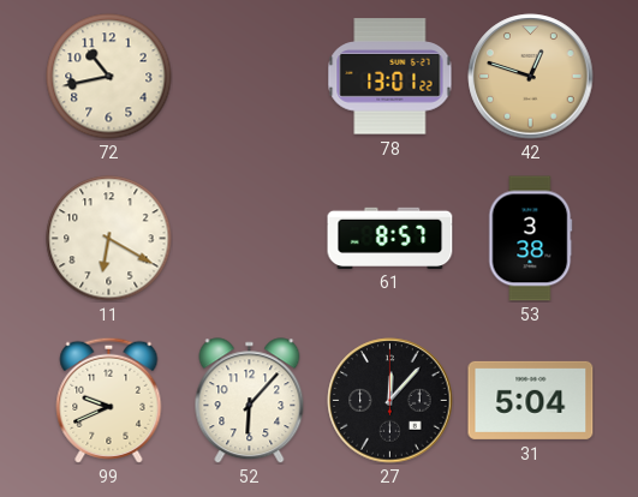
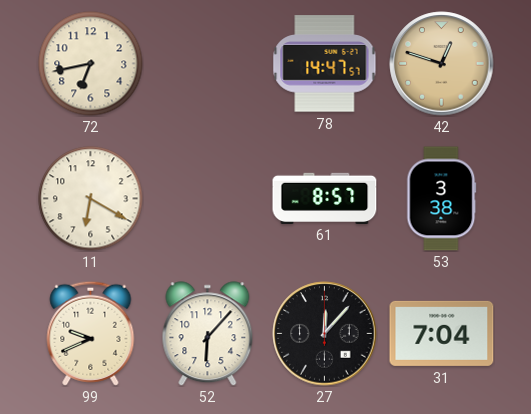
72: 10:43 -> 6:43 (91, 64)
78: 13:01 -> 14:47 (325, 64)
31: 5:04 -> 7:04 (442, 333)
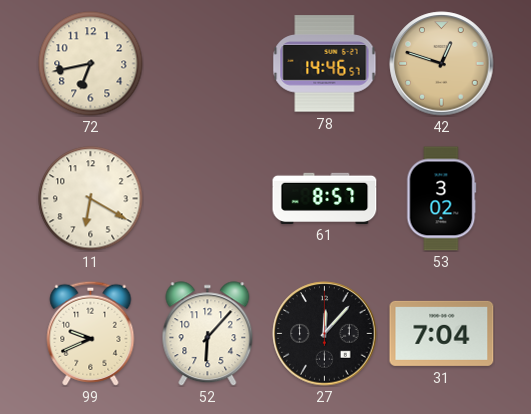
78: 14:47 -> 14:46 (325, 64)
53: 3:38 -> 3:02 (441, 199)
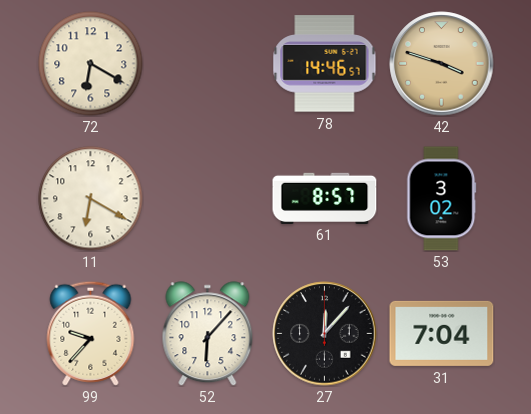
72: 6:43 -> 6:20 (91, 64)
42: 12:48 -> 3:48 (442, 64)
99: 9:41 -> 9:37 (91, 333)
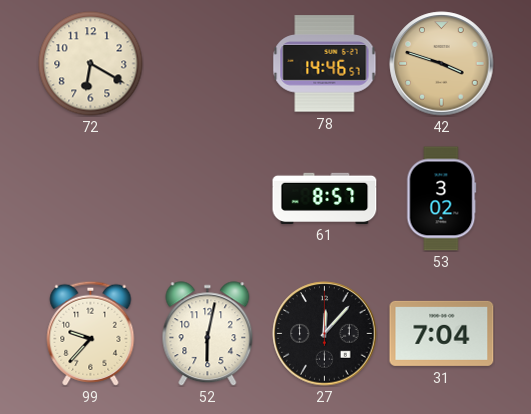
11: 6:20 -> none (91, 199)
52: 6:07 -> 6:02 (208, 334)
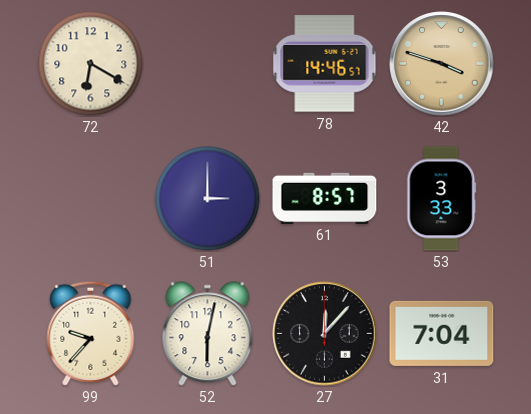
51: none -> 3:00 (208, 199)
53: 3:02 -> 3:33 (441, 199)
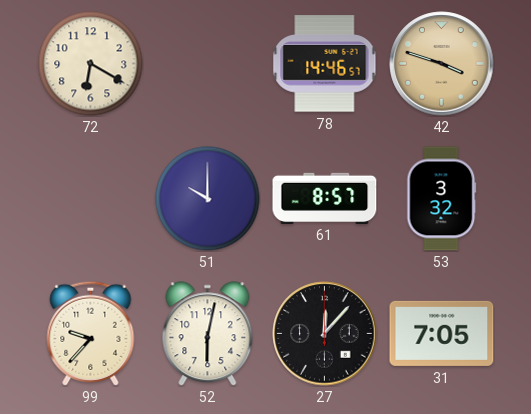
51: 3:00 -> 10:00 (208, 199)
53: 3:33 -> 3:32 (441, 199)
31: 7:04 -> 7:05 (442, 333)
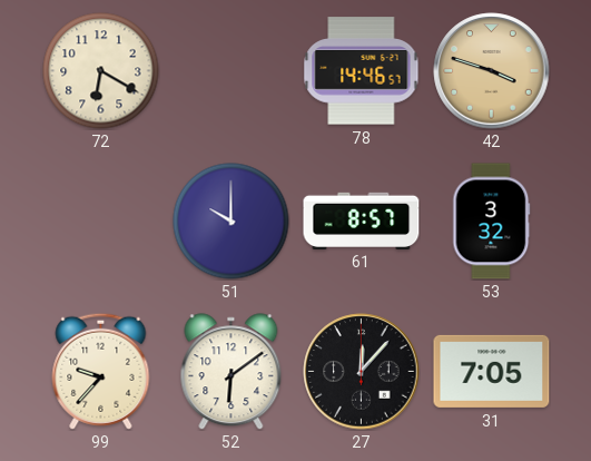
52: 6:02 -> 6:09 (232, 372)
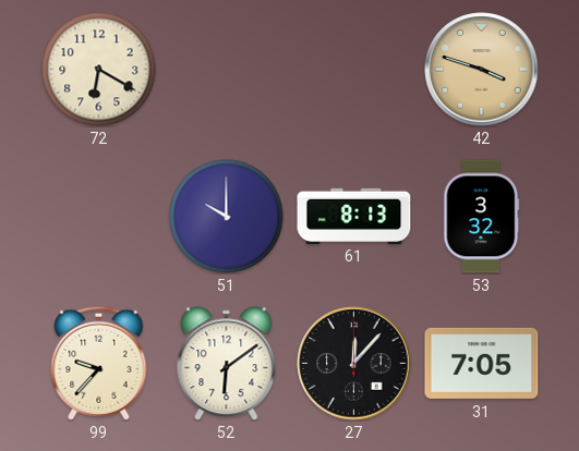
78: 14:46 -> none (362, 71)
61: 8:57 -> 8:13 (354, 216)
